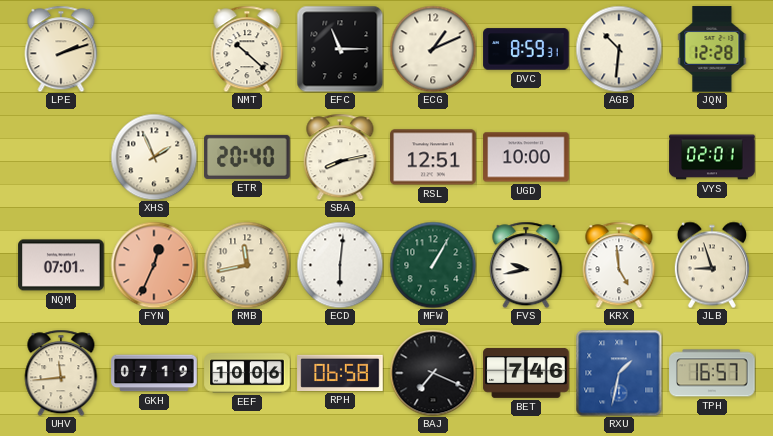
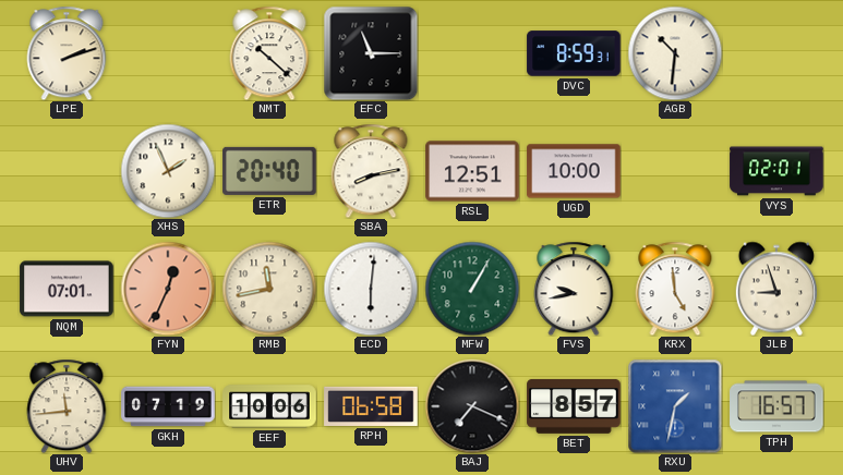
ECG: 1:11 -> none (433, 49)
JQN: 12:28 -> none (712, 49)
BET: 7:46 -> 8:57 (574, 406)
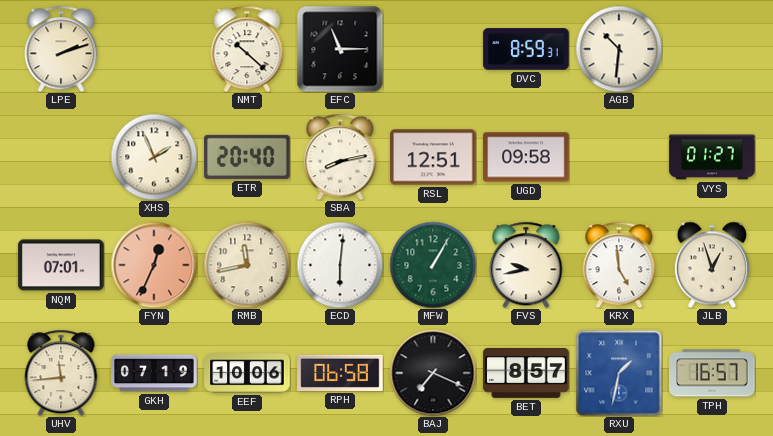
UGD: 10:00 -> 09:58 (526, 157)
VYS: 02:01 -> 01:27 (712, 157)
JLB: 8:57 -> 12:57 (712, 265)
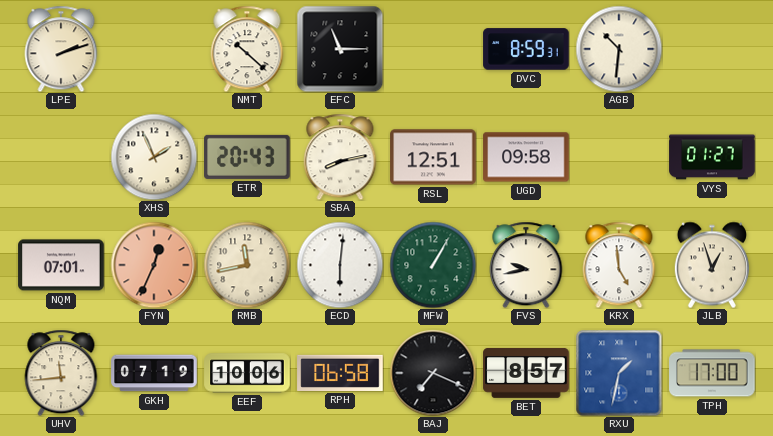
ETR: 20:40 -> 20:43 (247, 157)
TPH: 16:57 -> 17:00 (712, 373)
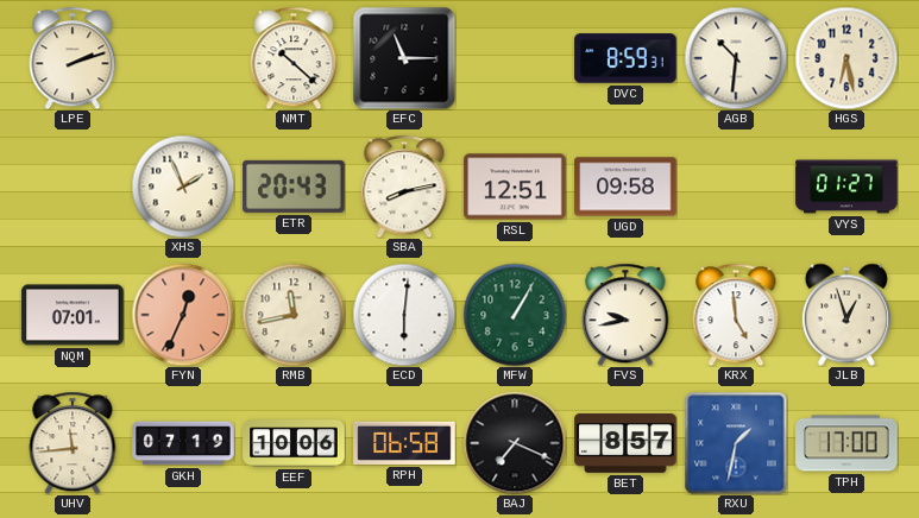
HGS: none -> 6:28 (846, 58)
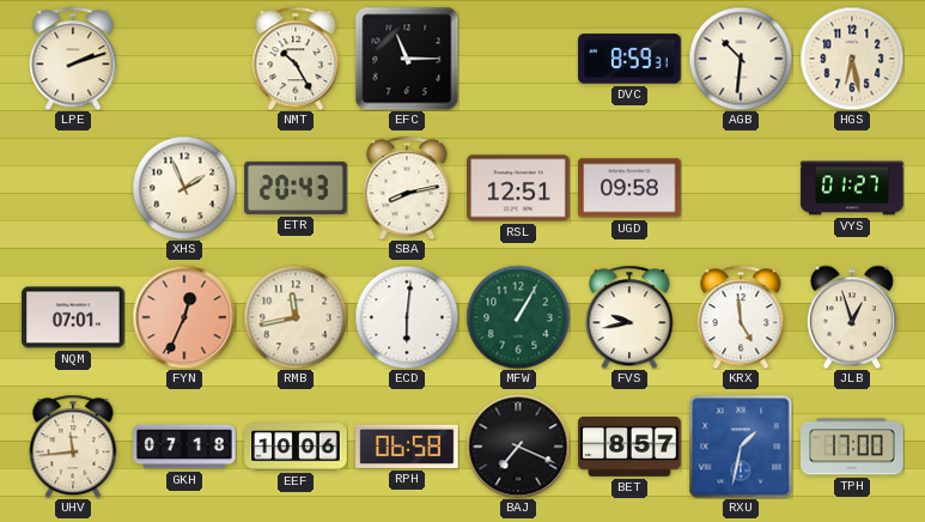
NMT: 10:22 -> 10:25 (296, 59)
GKH: 07:19 -> 07:18 (184, 447)
